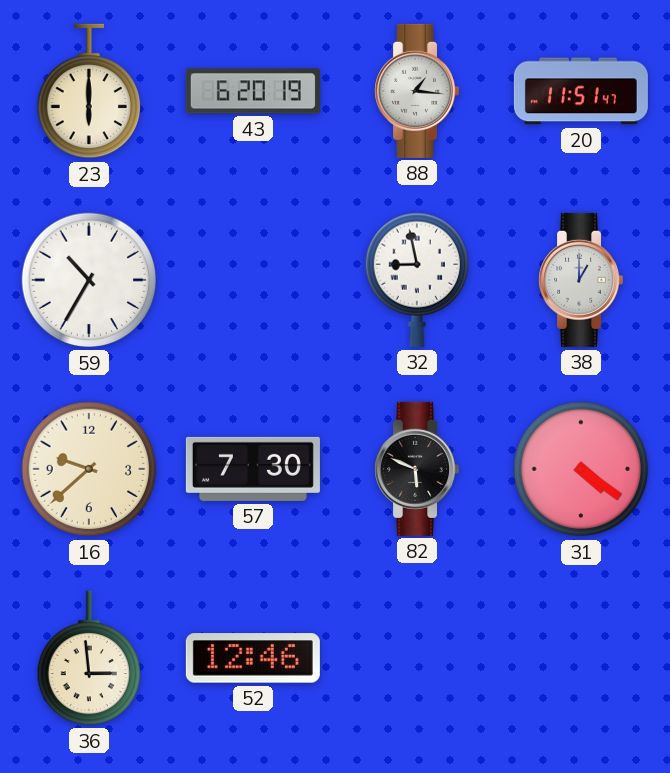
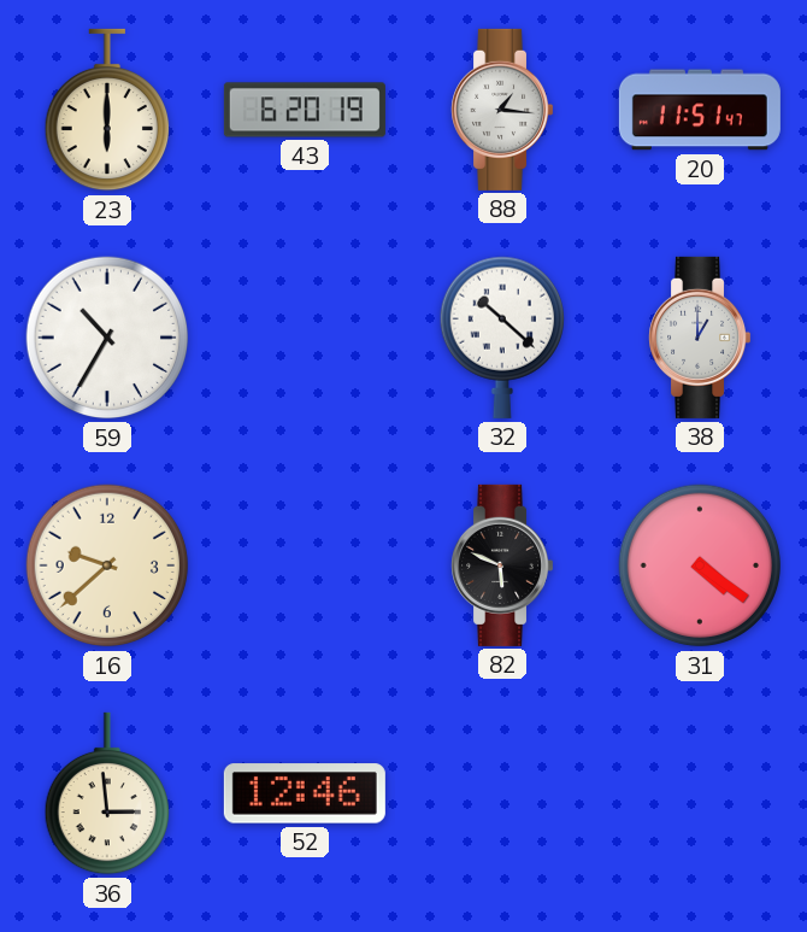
32: 8:58 -> 10:22 (501, 338)
57: 7:30 -> none (253, 469)
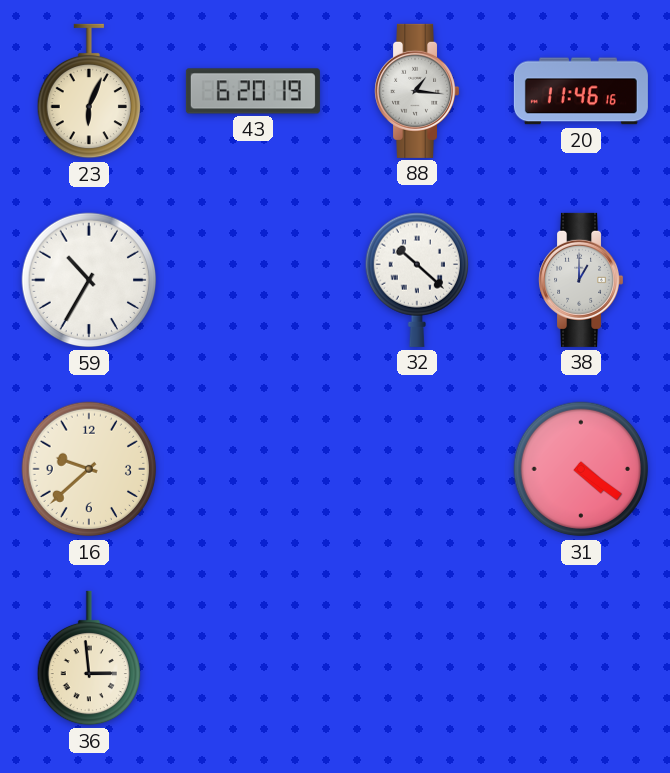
23: 6:00 -> 6:04 (88, 91)
20: 11:51 -> 11:46 (581, 91)
82: 5:49 -> none (502, 565)
52: 12:46 -> none (305, 793)
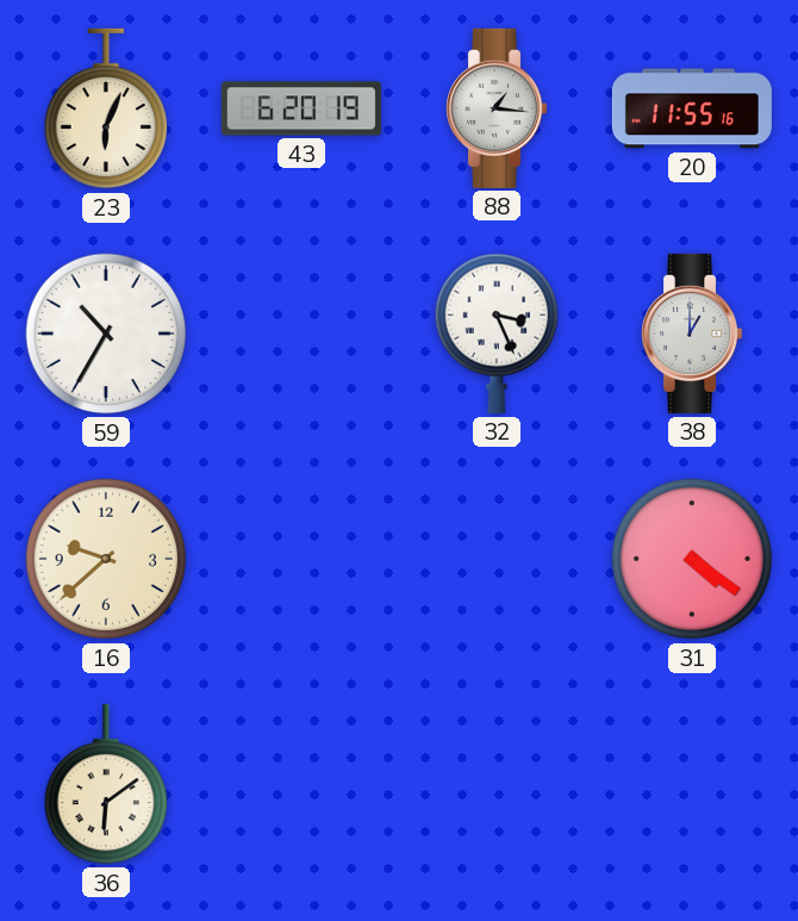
20: 11:46 -> 11:55 (692, 108)
32: 10:22 -> 3:26 (495, 334)
36: 2:59 -> 6:09 (105, 784)
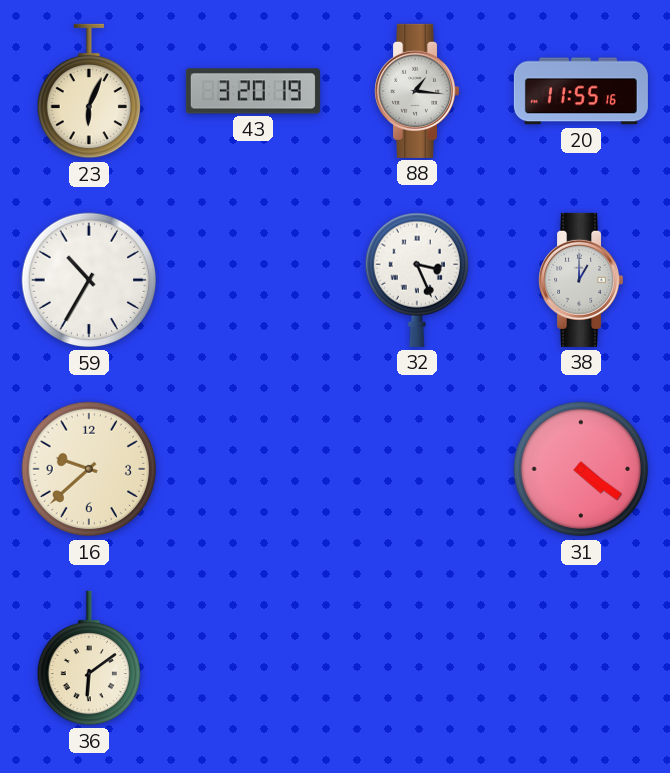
43: 6:20 -> 3:20 (253, 91)
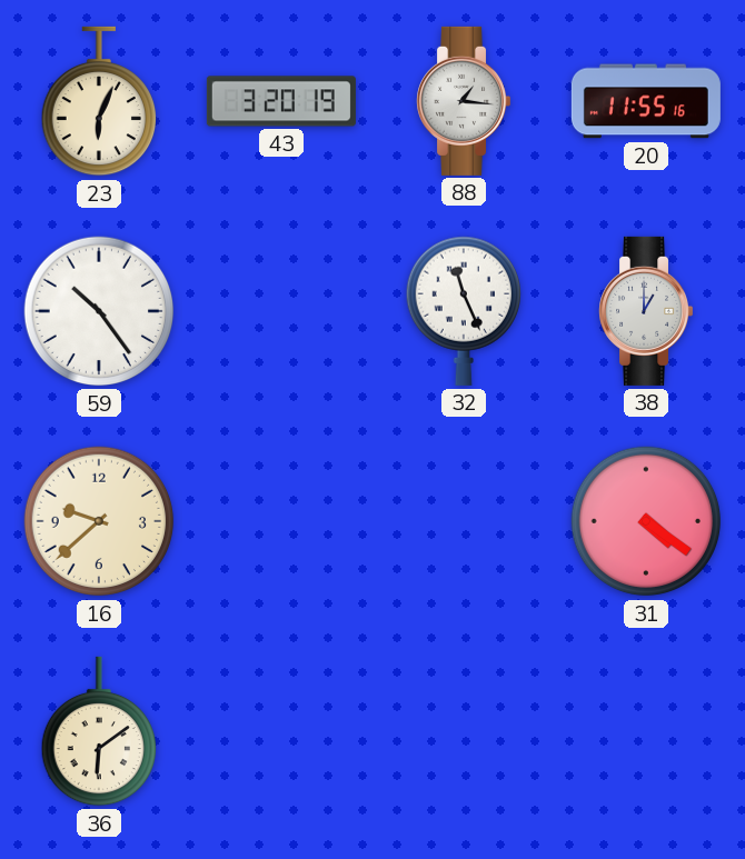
59: 10:35 -> 10:24 (99, 311)
32: 3:26 -> 11:26 (463, 311)
